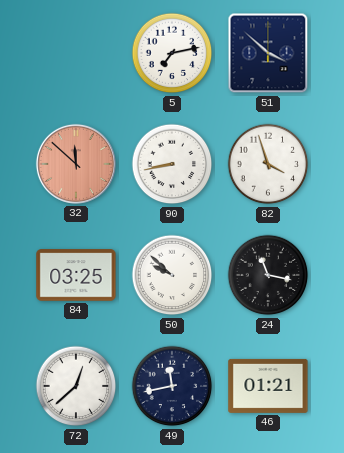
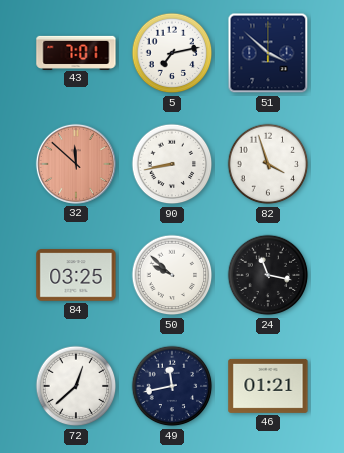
43: none -> 7:01 (76, 52)
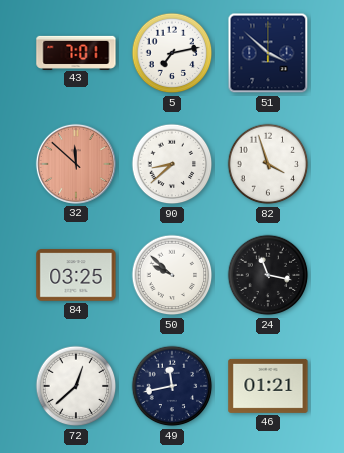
90: 8:43 -> 8:38 (172, 164)
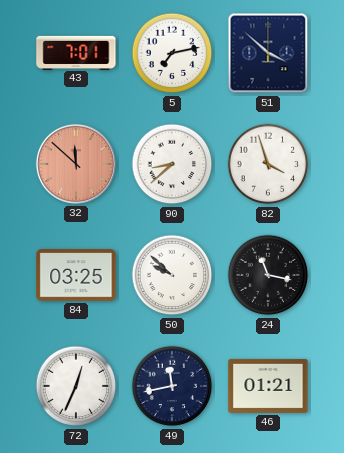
72: 12:38 -> 12:34 (76, 386)
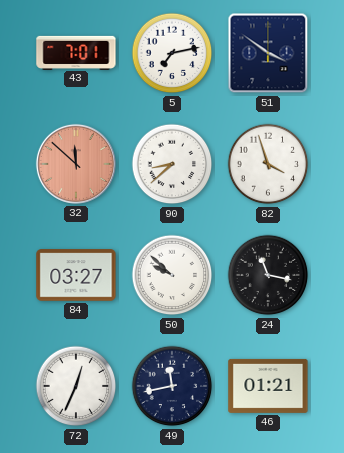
51: 3:52 -> 3:51 (268, 53)
84: 03:25 -> 03:27 (76, 275)
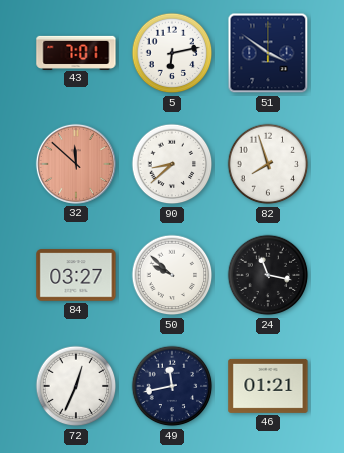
5: 7:13 -> 6:13 (172, 53)
82: 3:57 -> 7:57 (268, 164)
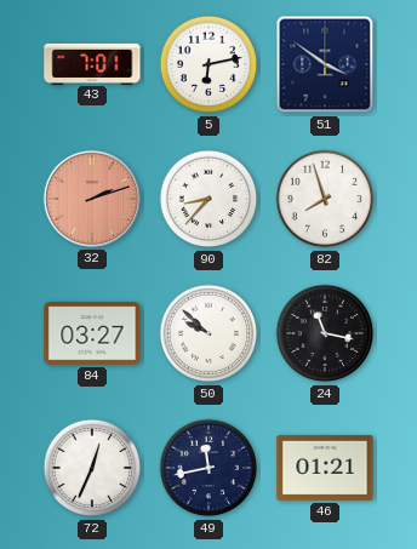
32: 11:52 -> 2:12 (92, 199)
90: 8:38 -> 8:37 (208, 199)
